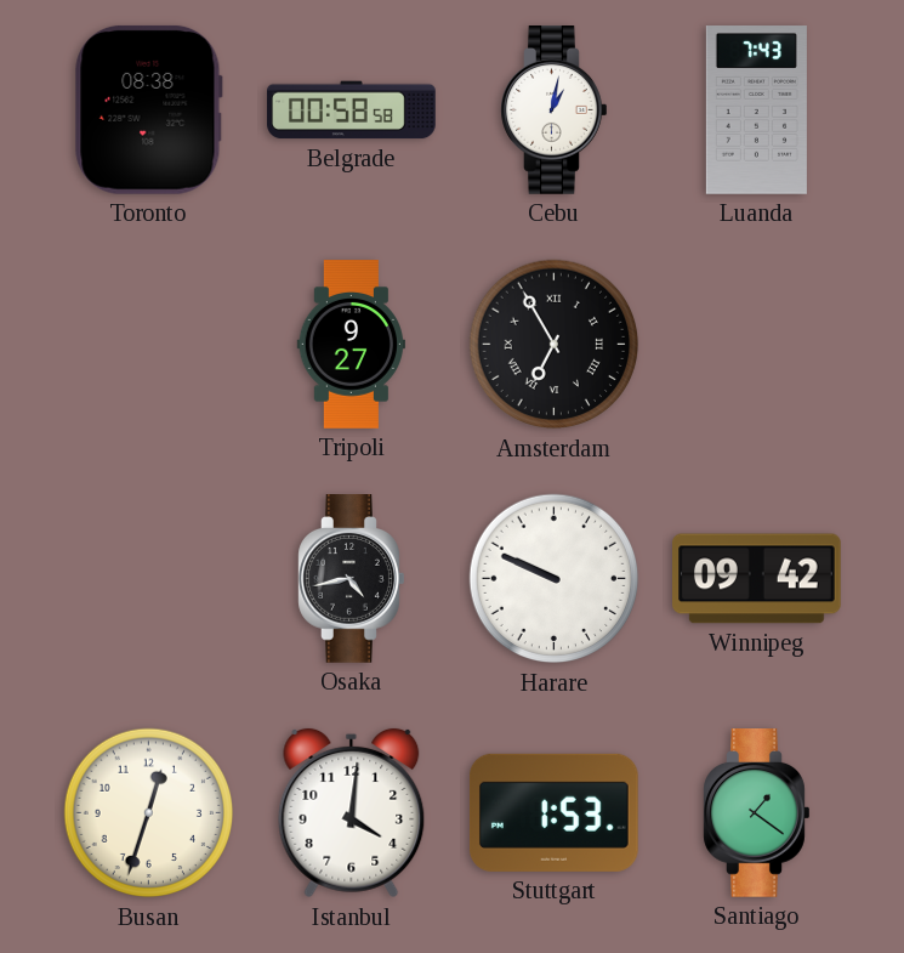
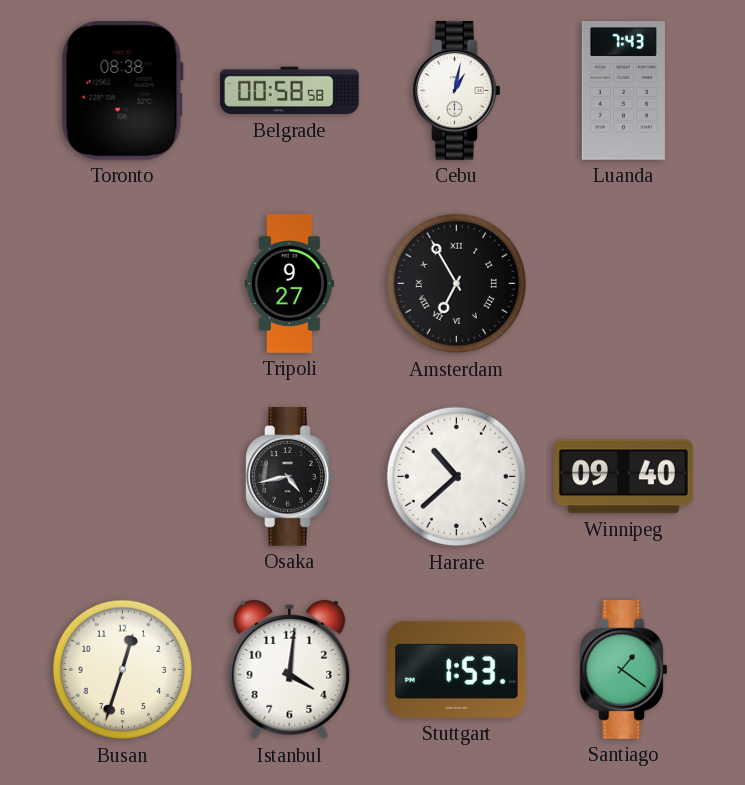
Harare: 9:49 -> 10:38 (457, 477)
Winnipeg: 09:42 -> 09:40 (624, 477)
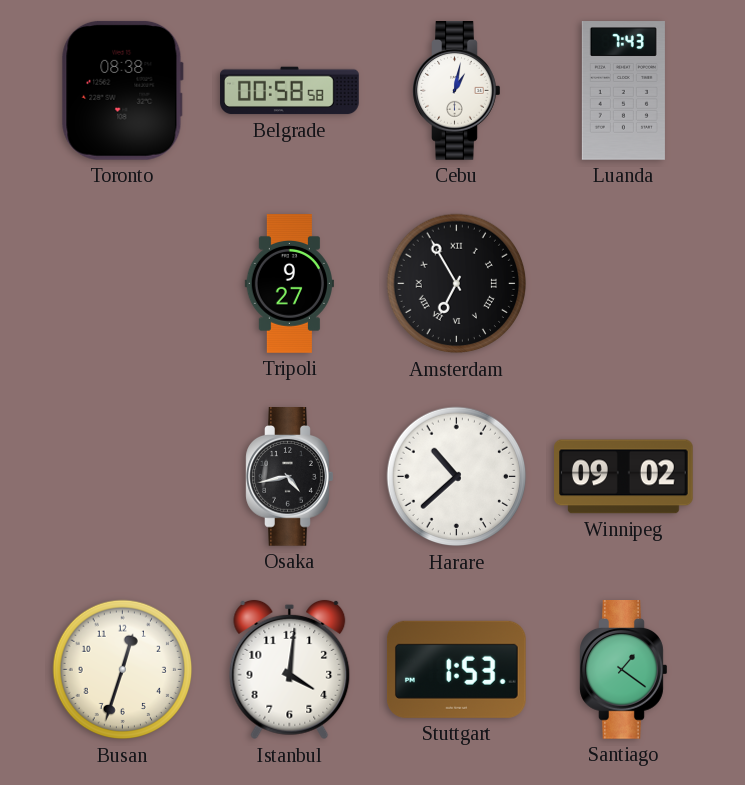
Winnipeg: 09:40 -> 09:02 (624, 477)
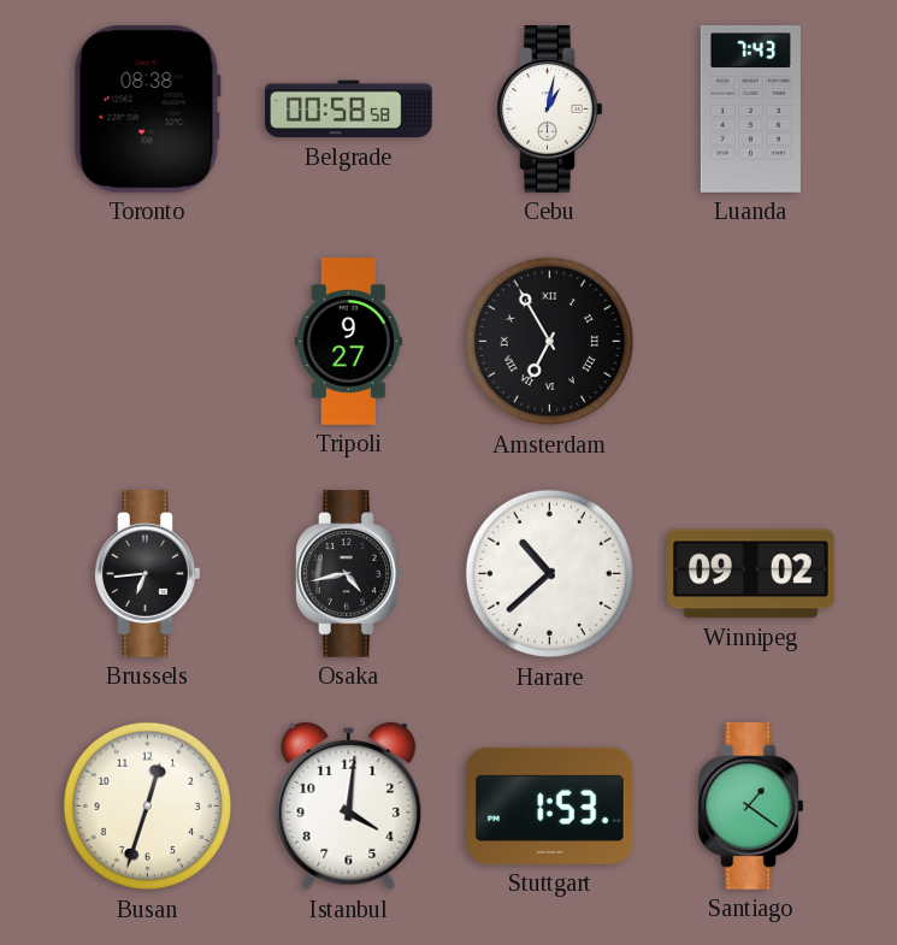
Brussels: none -> 6:44 (148, 574)
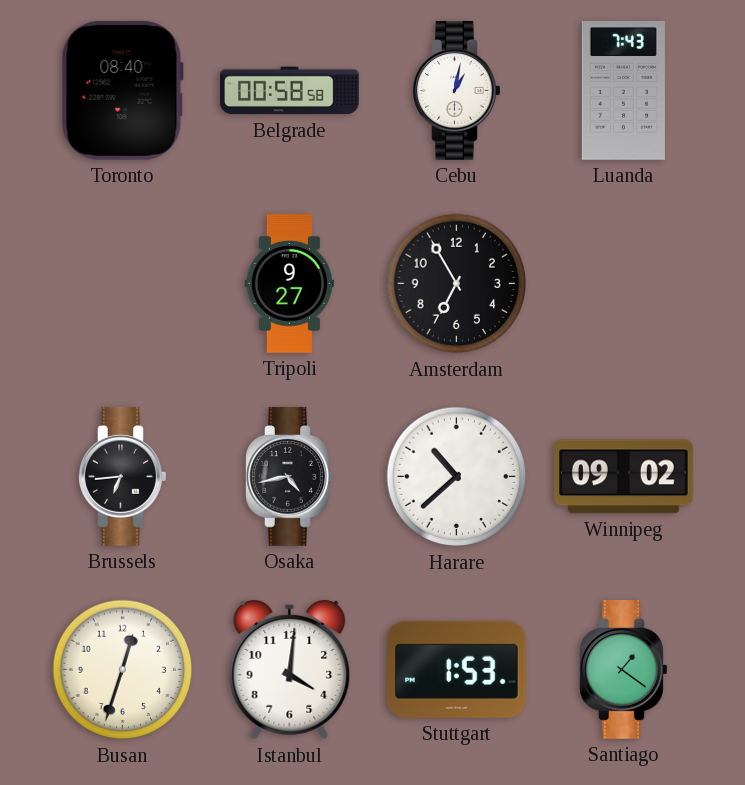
Toronto: 08:38 -> 08:40 (122, 90)
Amsterdam numerals: Roman -> Arabic (457, 284)
